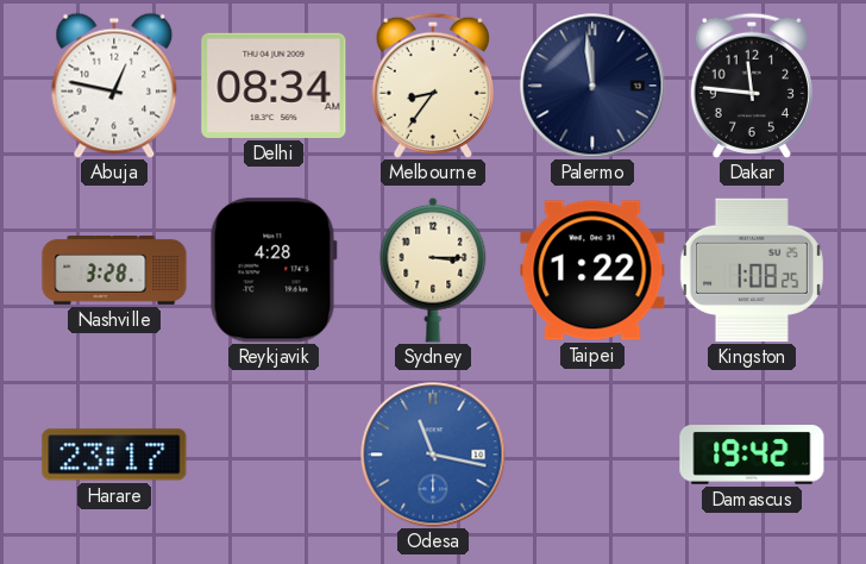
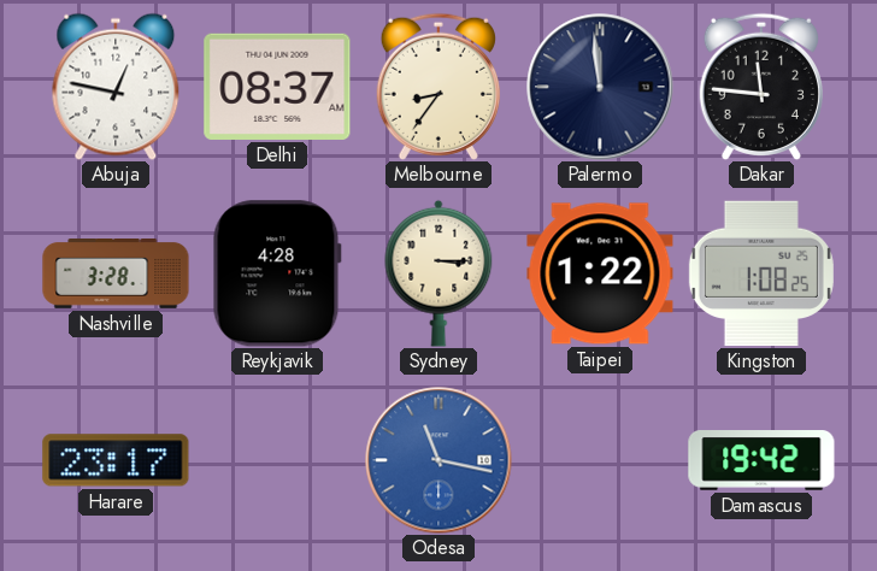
Delhi: 08:34 -> 08:37 (277, 87)
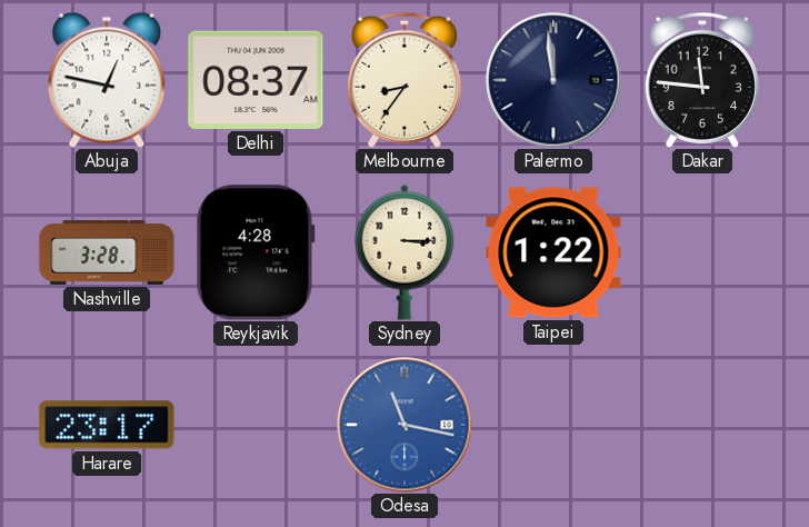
Kingston: 1:08 -> none (761, 273)
Damascus: 19:42 -> none (761, 461)
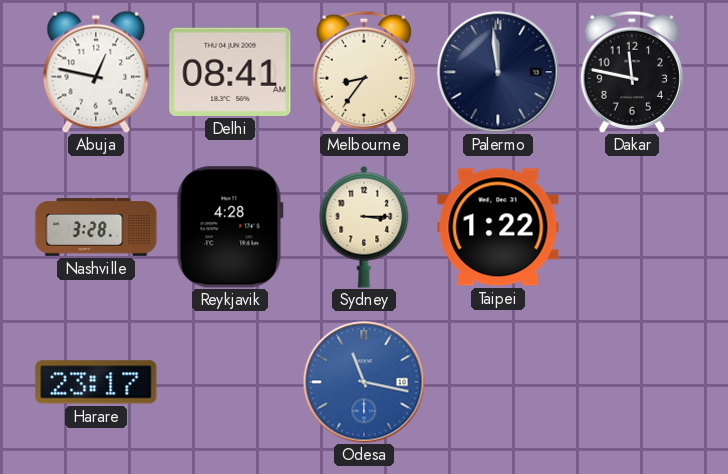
Delhi: 08:37 -> 08:41 (230, 72)
Dakar: 11:46 -> 11:47 (632, 71)
